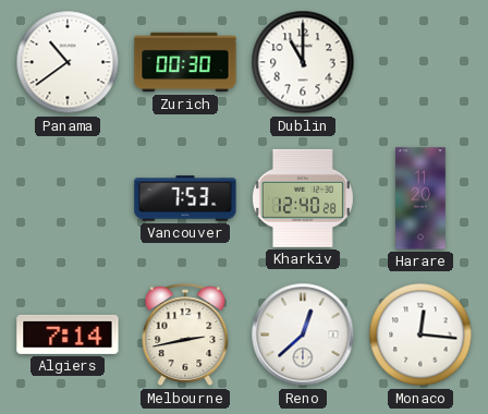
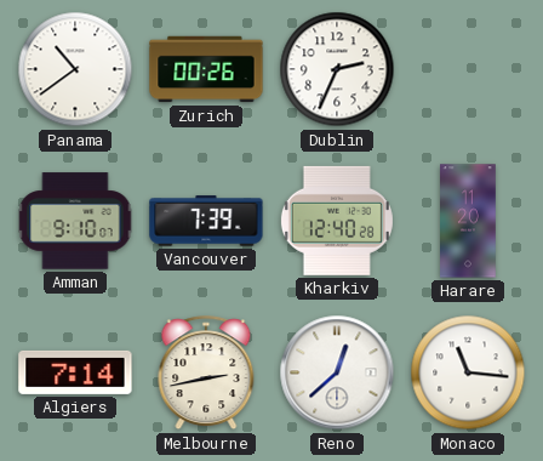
Zurich: 00:30 -> 00:26 (206, 69)
Dublin: 11:00 -> 2:34 (337, 69)
Amman: none -> 9:10 (75, 221)
Vancouver: 7:53 -> 7:39 (206, 221)
Monaco: 12:16 -> 11:16 (468, 372)
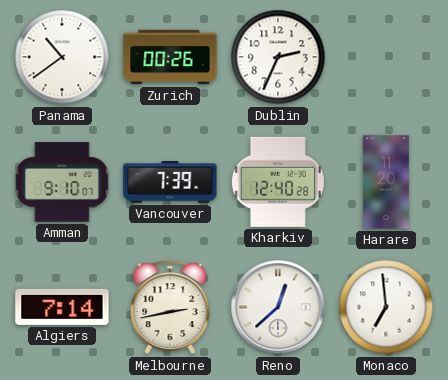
Monaco: 11:16 -> 6:59 (386, 307)
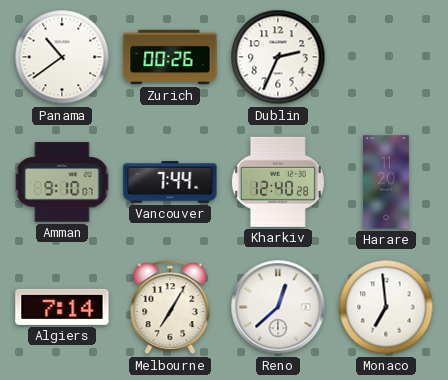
Vancouver: 7:39 -> 7:44 (170, 182)
Melbourne: 2:43 -> 7:05 (170, 308)
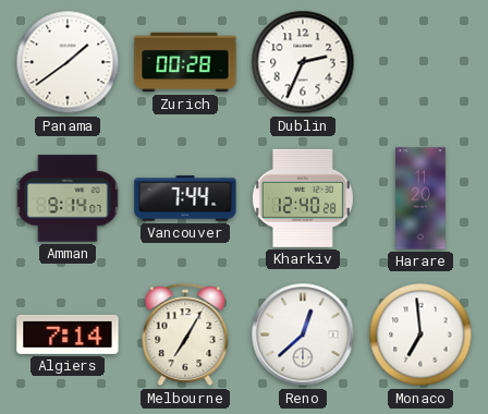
Panama: 10:39 -> 1:39 (68, 62)
Zurich: 00:26 -> 00:28 (185, 62)
Amman: 9:10 -> 9:14 (68, 198)
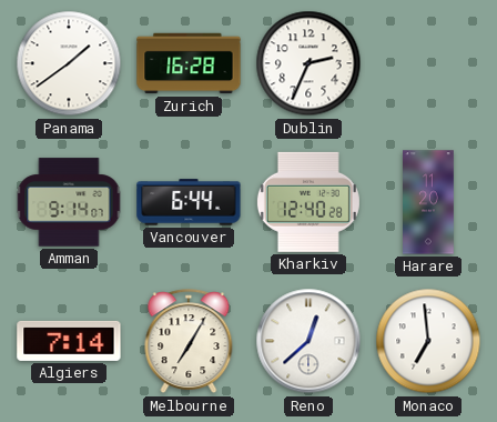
Zurich: 00:28 -> 16:28 (189, 63)
Vancouver: 7:44 -> 6:44 (189, 202)
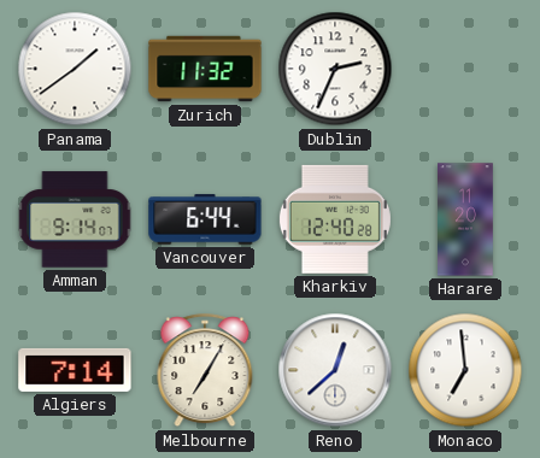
Zurich: 16:28 -> 11:32 (205, 69)
